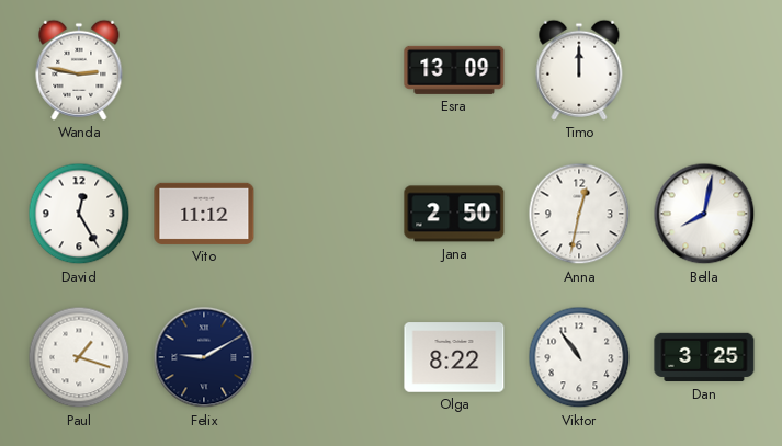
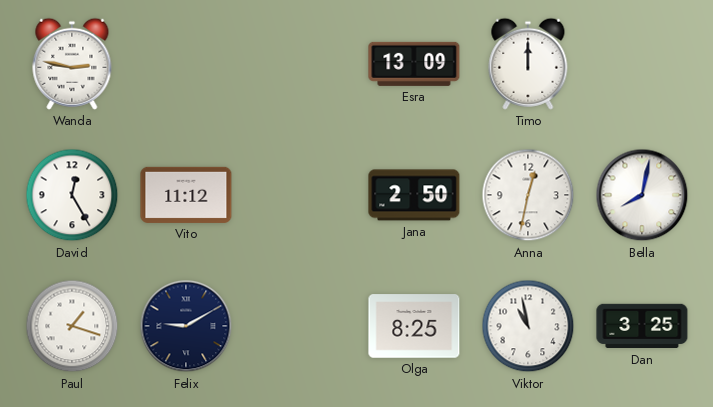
Olga: 8:22 -> 8:25 (414, 326)
Viktor: 10:54 -> 10:58 (528, 326)
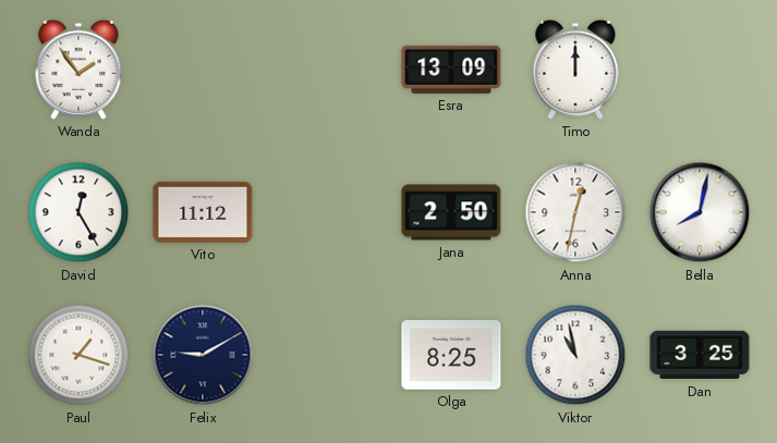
Wanda: 2:47 -> 1:54 (78, 70)
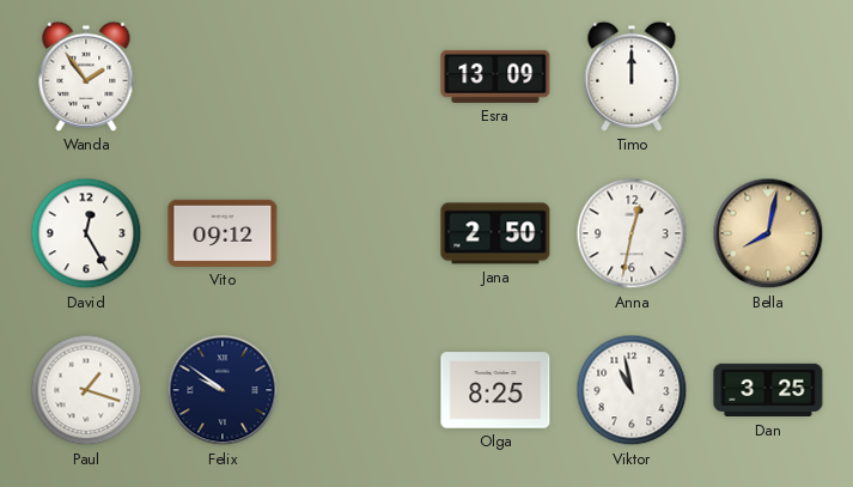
Vito: 11:12 -> 09:12 (223, 233)
Bella dial: white -> champagne (768, 233)
Felix: 9:10 -> 9:51 (223, 390)
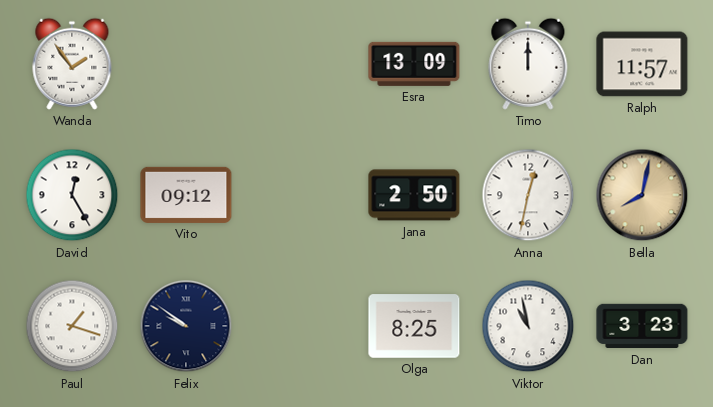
Ralph: none -> 11:57 (642, 64)
Dan: 3:25 -> 3:23 (642, 326)
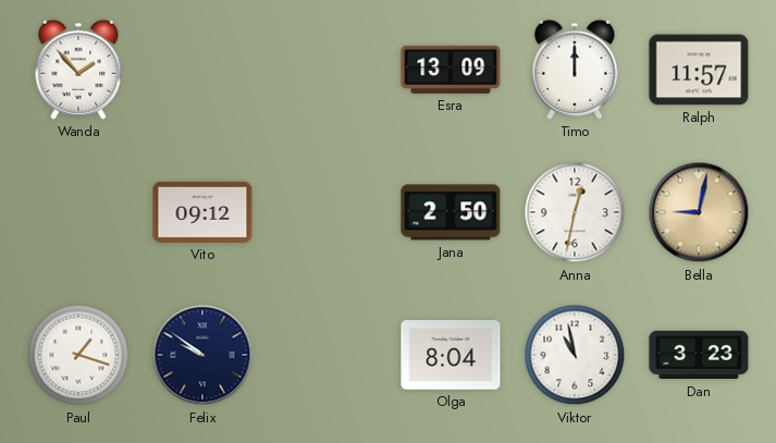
Wanda: 1:54 -> 1:53 (78, 70)
David: 12:25 -> none (72, 195)
Bella: 8:02 -> 9:02 (699, 212)
Olga: 8:25 -> 8:04 (451, 355)
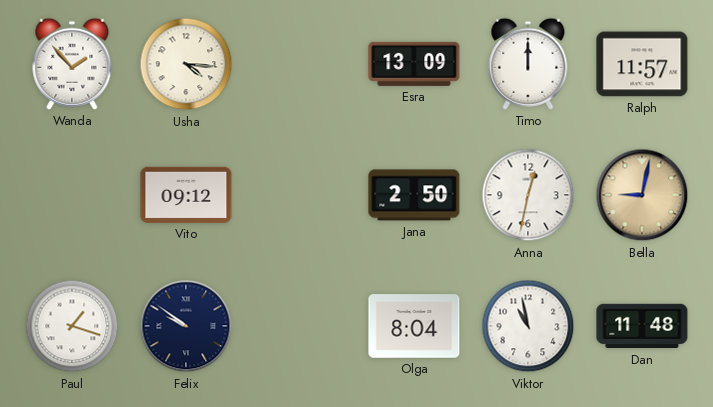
Usha: none -> 4:16 (186, 64)
Dan: 3:23 -> 11:48 (642, 326)
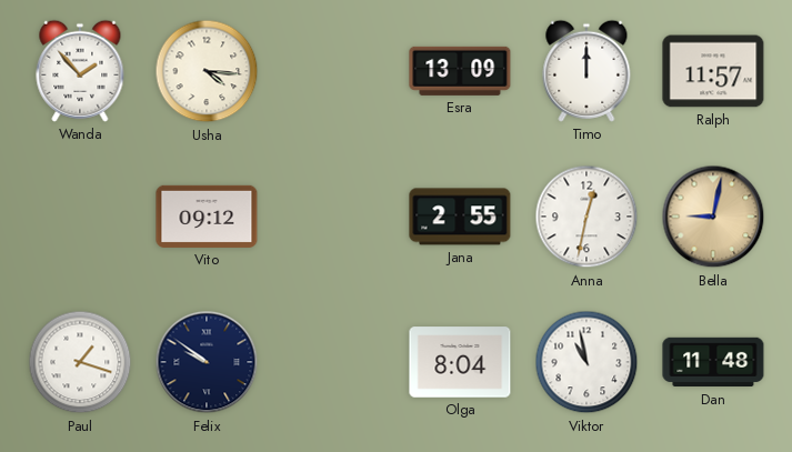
Jana: 2:50 -> 2:55 (460, 217)
